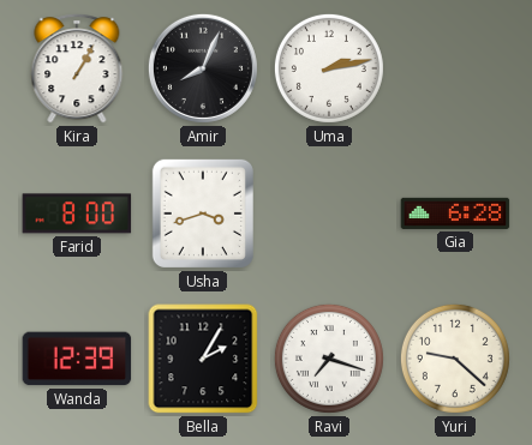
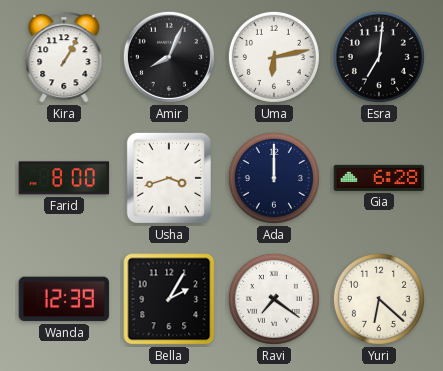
Uma: 2:13 -> 6:13 (274, 57)
Esra: none -> 7:01 (379, 57)
Ada: none -> 12:00 (274, 178)
Ravi: 7:18 -> 7:21 (274, 299)
Yuri: 9:22 -> 6:22 (379, 299)
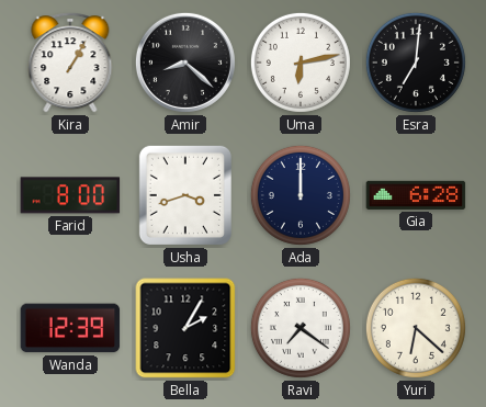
Amir: 8:04 -> 8:22 (185, 63)
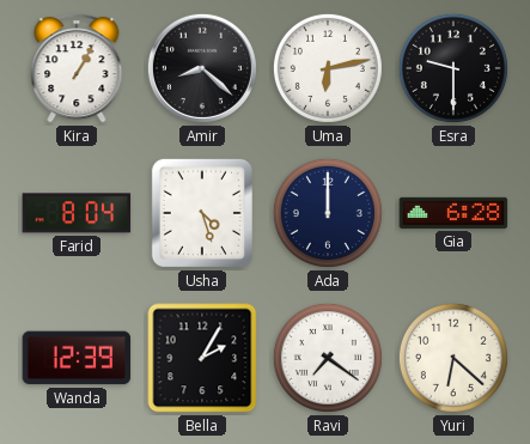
Esra: 7:01 -> 9:30 (453, 68)
Farid: 8:00 -> 8:04 (77, 213)
Usha: 3:42 -> 4:27 (202, 213)
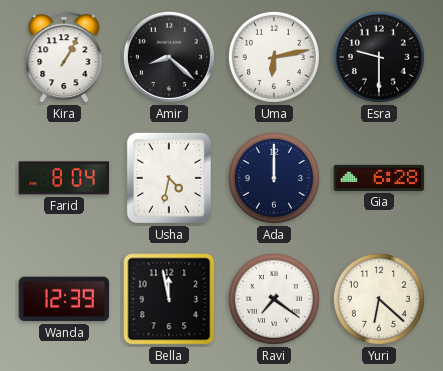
Usha: 4:27 -> 4:32 (169, 178)
Bella: 2:05 -> 11:58 (169, 299)
